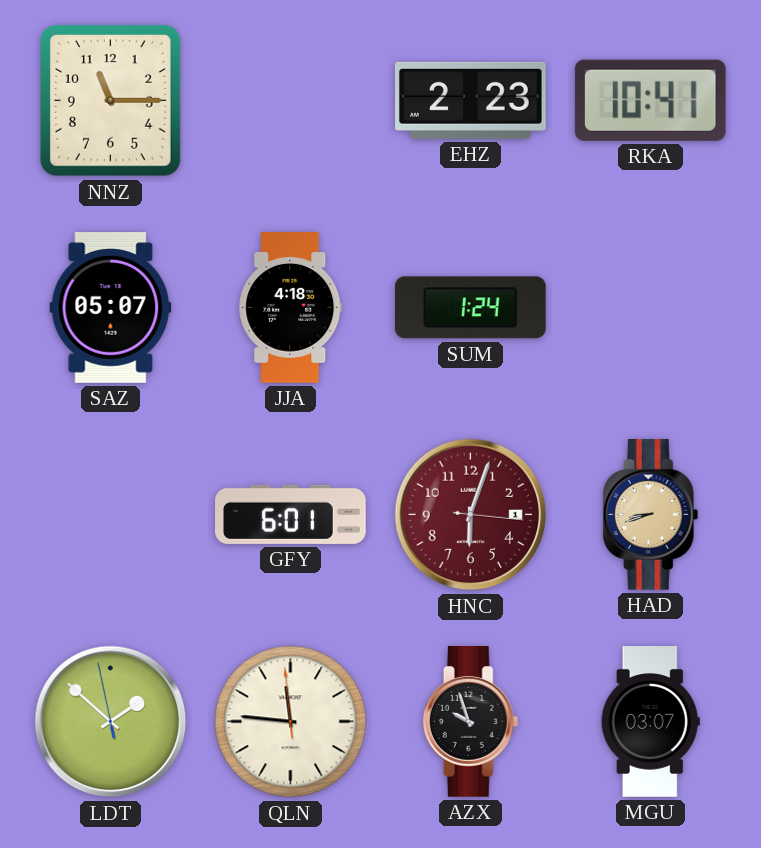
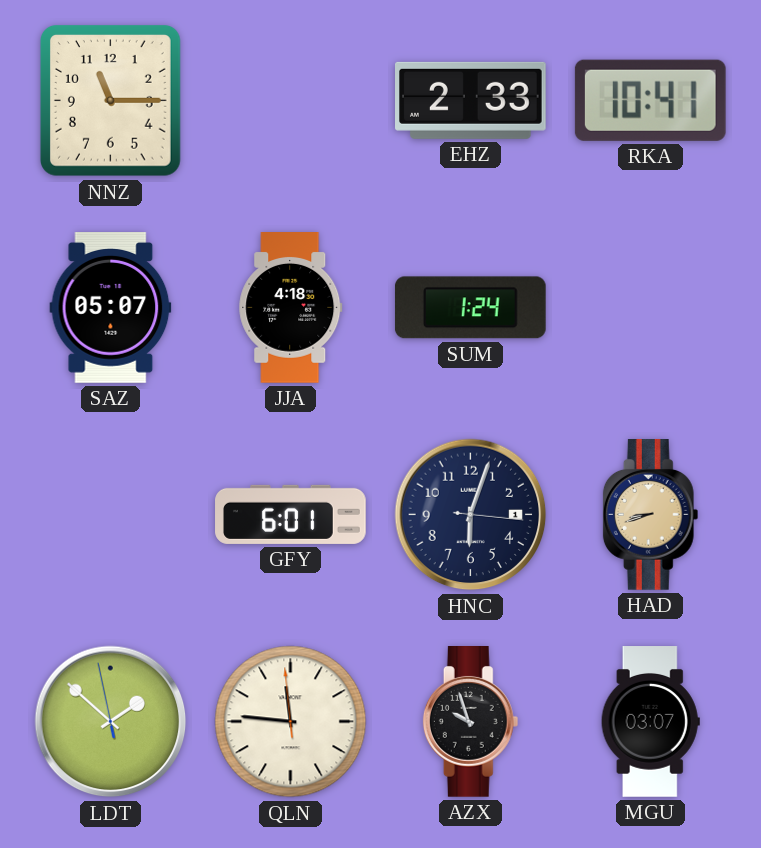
EHZ: 2:23 -> 2:33 (471, 100)
HNC dial: burgundy -> navy (471, 515)
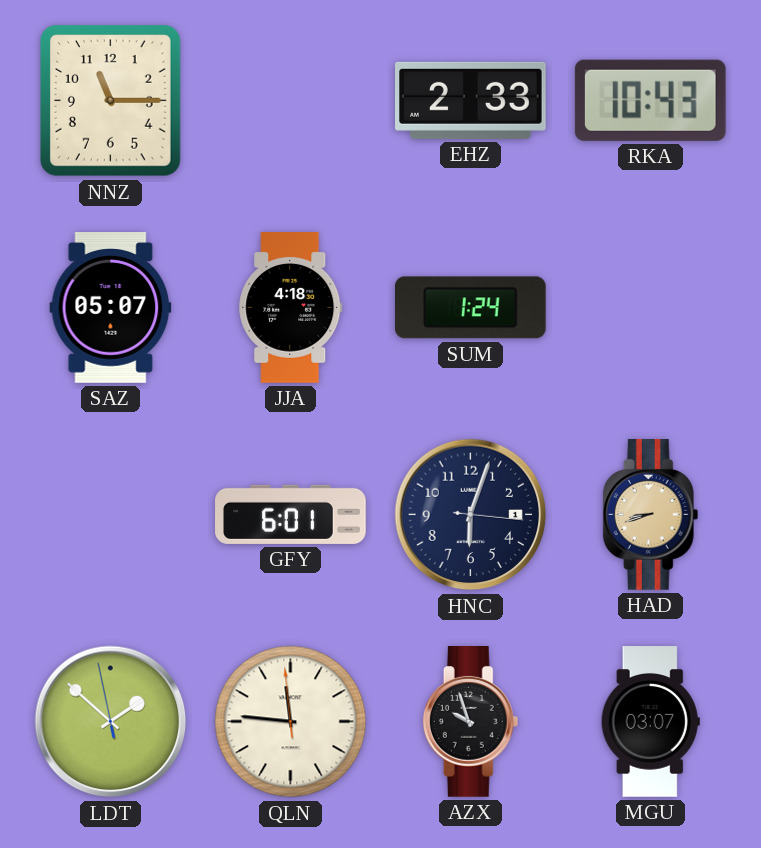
RKA: 10:41 -> 10:43 (650, 100)
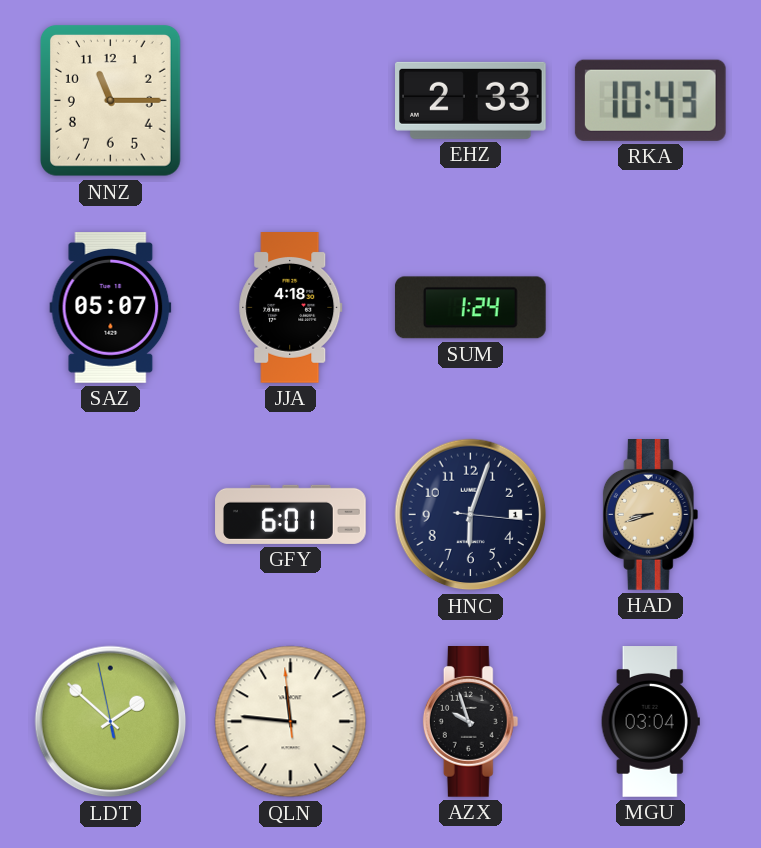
MGU: 03:07 -> 03:04 (650, 722)
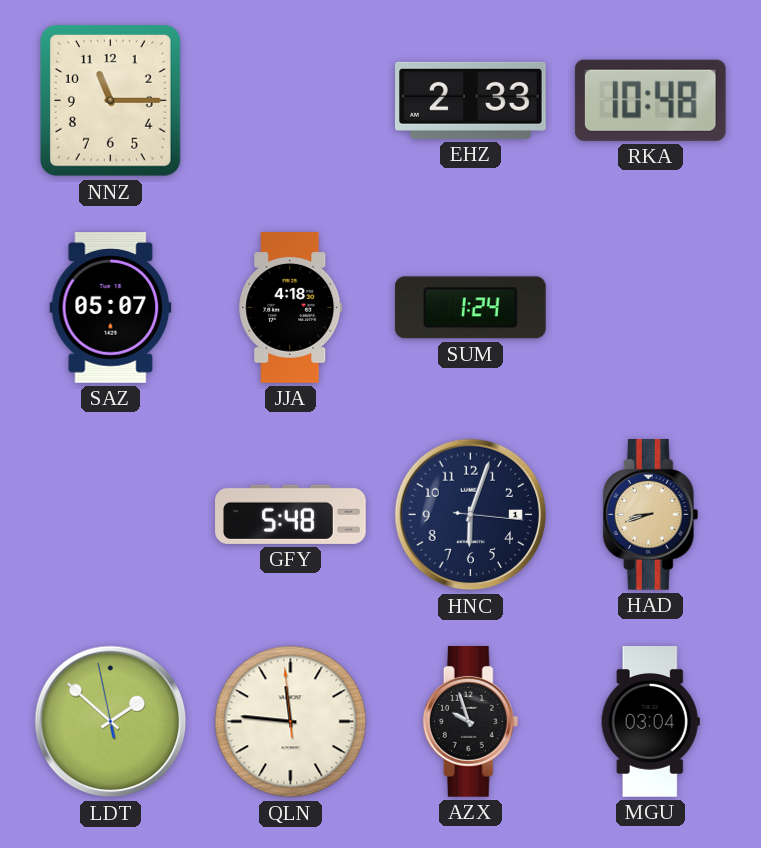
RKA: 10:43 -> 10:48 (650, 100)
GFY: 6:01 -> 5:48 (291, 514)
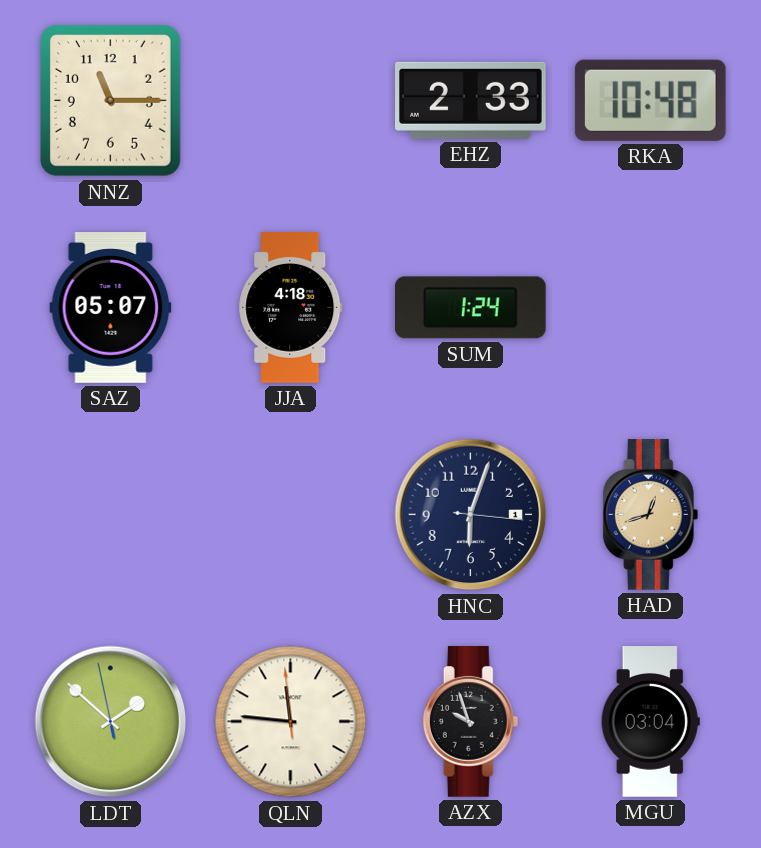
GFY: 5:48 -> none (291, 514)
HAD: 8:42 -> 12:42 (651, 515)
